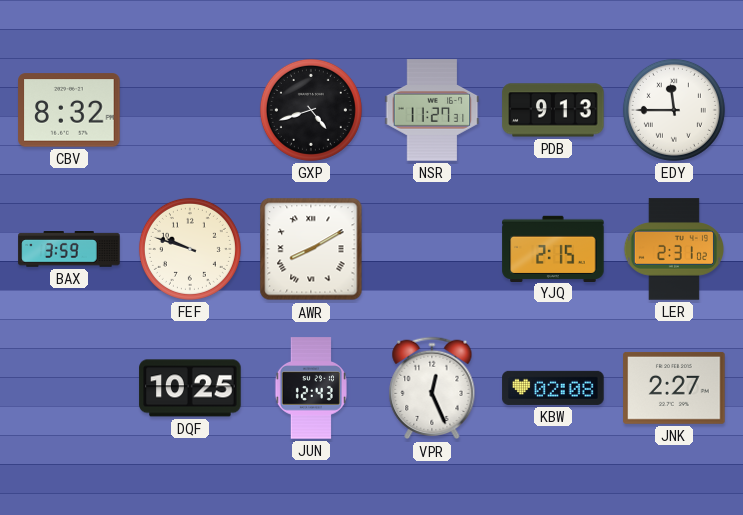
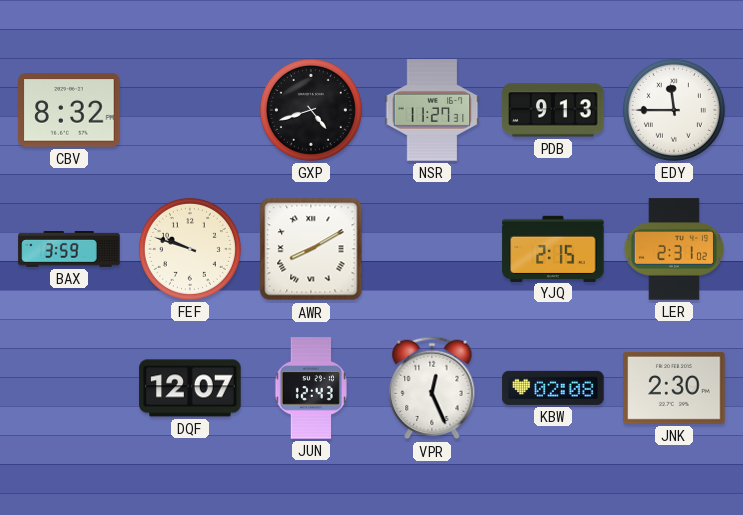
DQF: 10:25 -> 12:07 (190, 388)
JNK: 2:27 -> 2:30 (674, 388)
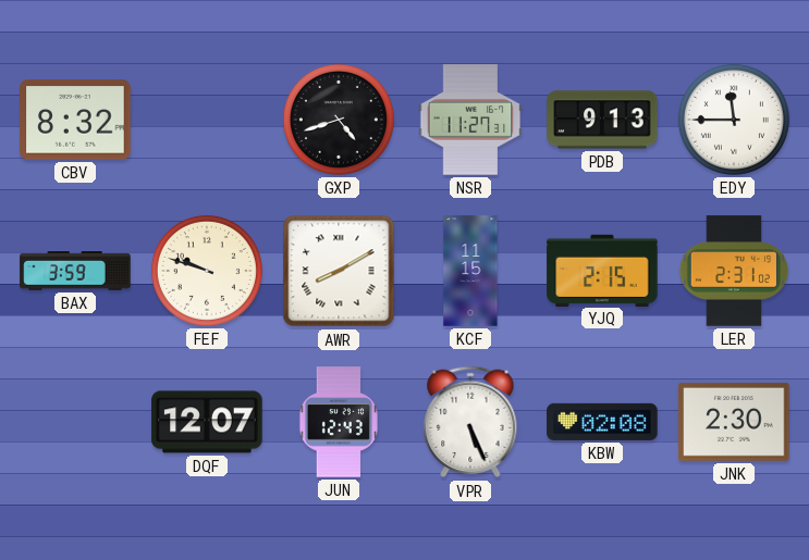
KCF: none -> 11:15 (470, 271)
VPR: 12:26 -> 5:26 (470, 422)
